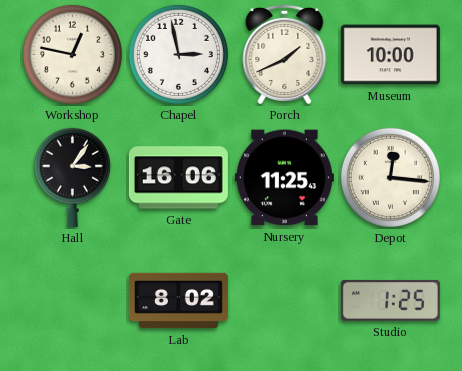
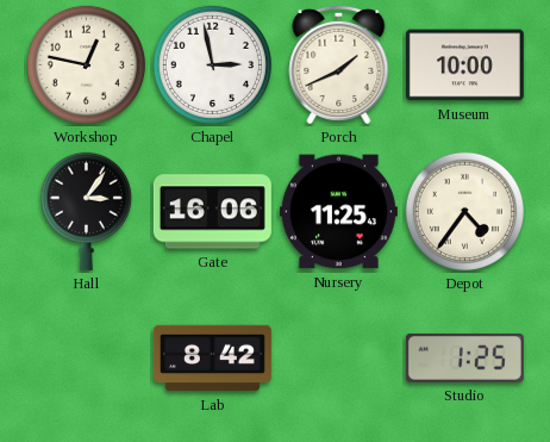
Depot: 12:16 -> 4:36 (464, 211)
Lab: 8:02 -> 8:42 (212, 359)
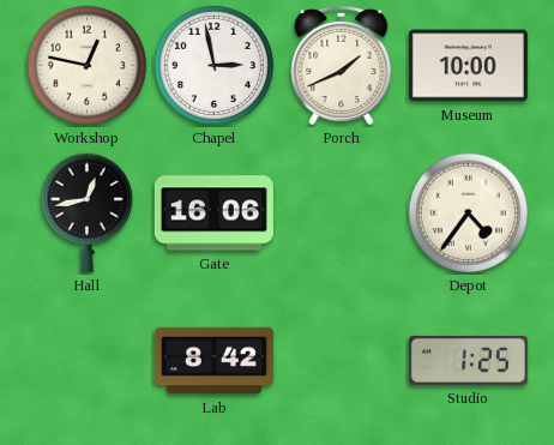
Hall: 3:06 -> 12:43 (86, 212)
Nursery: 11:25 -> none (338, 212)
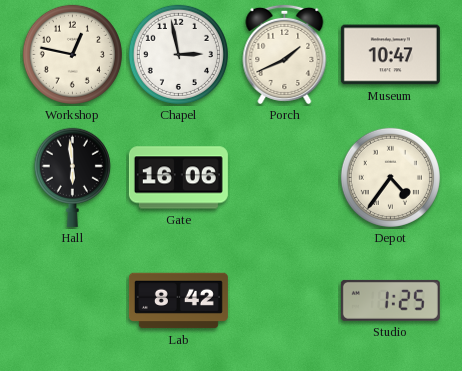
Museum: 10:00 -> 10:47 (390, 55)
Hall: 12:43 -> 5:59 (72, 177)
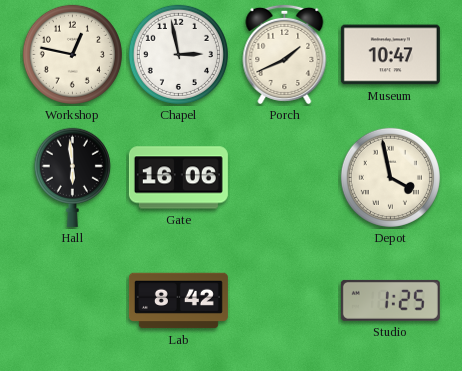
Depot: 4:36 -> 3:58 (390, 177)
